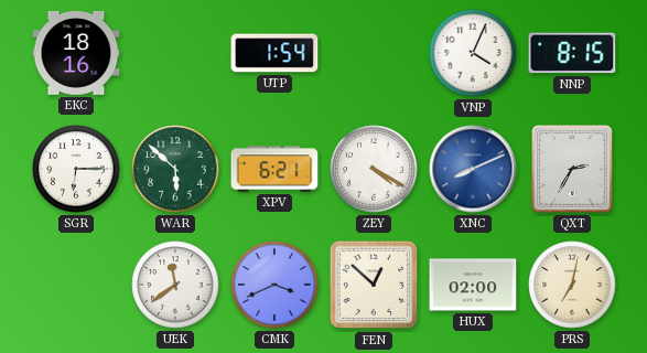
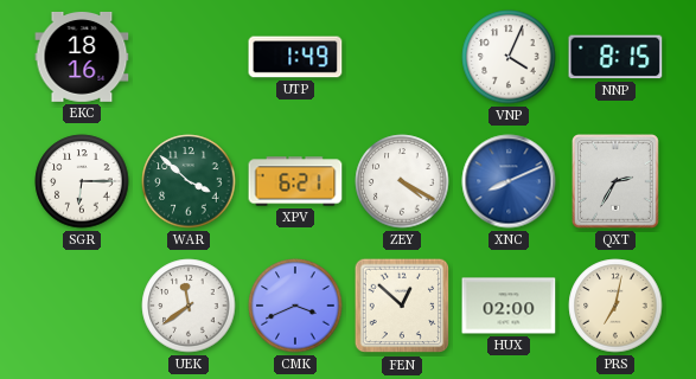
UTP: 1:54 -> 1:49 (295, 57)
WAR: 5:52 -> 3:52 (189, 181)
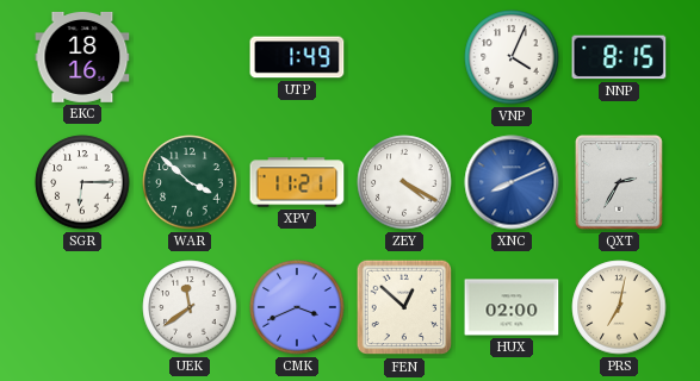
XPV: 6:21 -> 11:21 (297, 182)
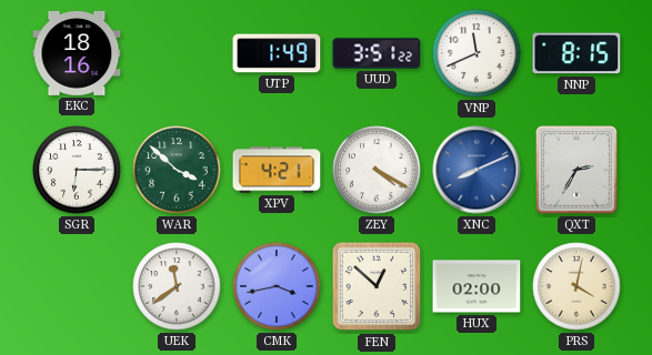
UUD: none -> 3:51 (377, 53)
VNP: 4:04 -> 11:41 (477, 53)
XPV: 11:21 -> 4:21 (277, 170)
CMK: 3:41 -> 3:43 (277, 286)
PRS: 7:02 -> 4:02 (576, 286)
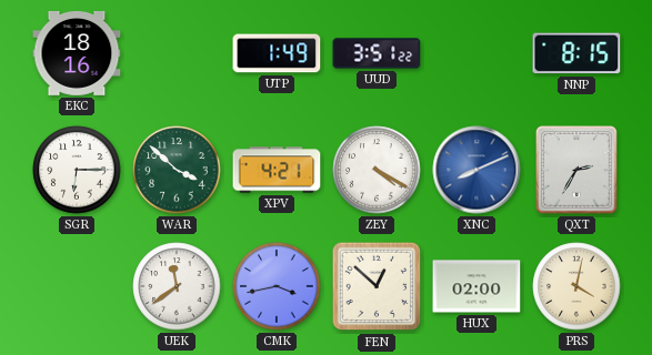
VNP: 11:41 -> none (477, 53)
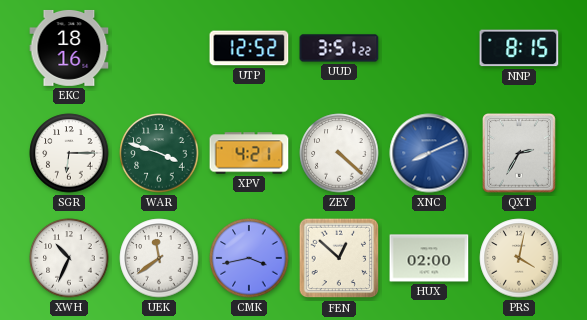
UTP: 1:49 -> 12:52 (249, 48)
WAR: 3:52 -> 3:48 (159, 153)
ZEY: 4:20 -> 4:22 (339, 153)
XWH: none -> 10:34 (69, 258)
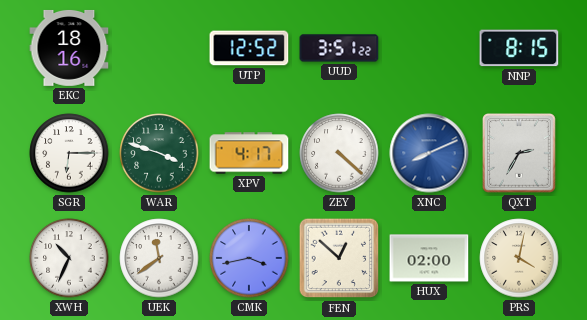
XPV: 4:21 -> 4:17 (249, 153)
